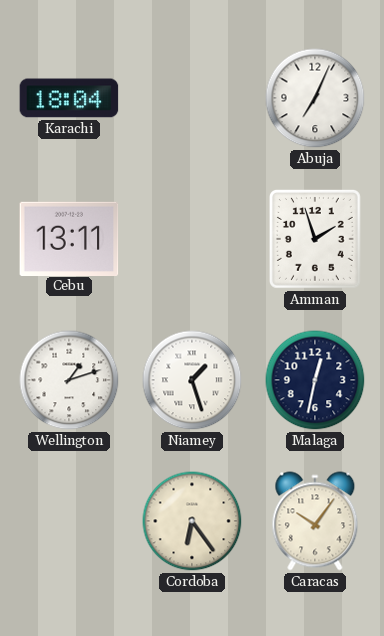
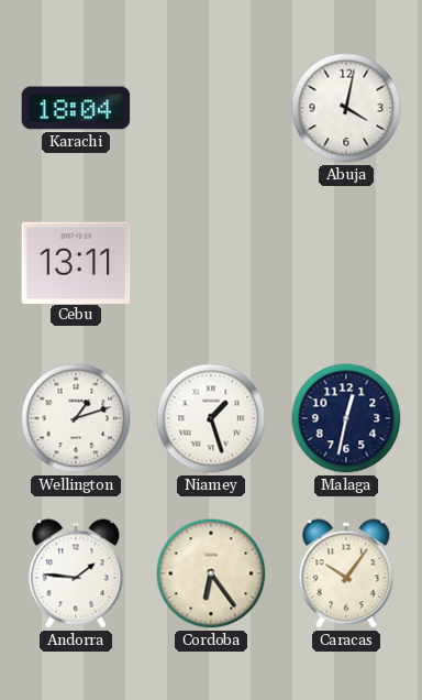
Abuja: 7:04 -> 4:02 (346, 108)
Amman: 1:57 -> none (315, 239)
Andorra: none -> 1:46 (76, 573)
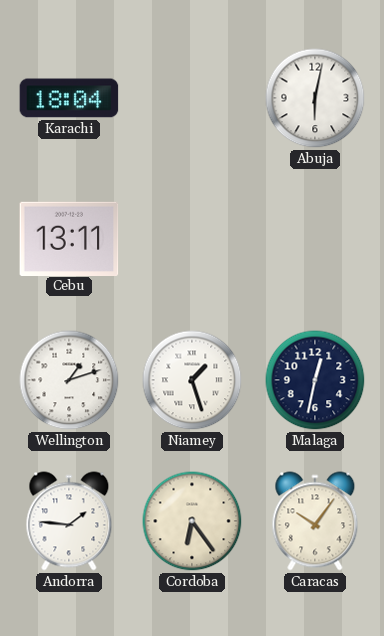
Abuja: 4:02 -> 6:02 (315, 98)
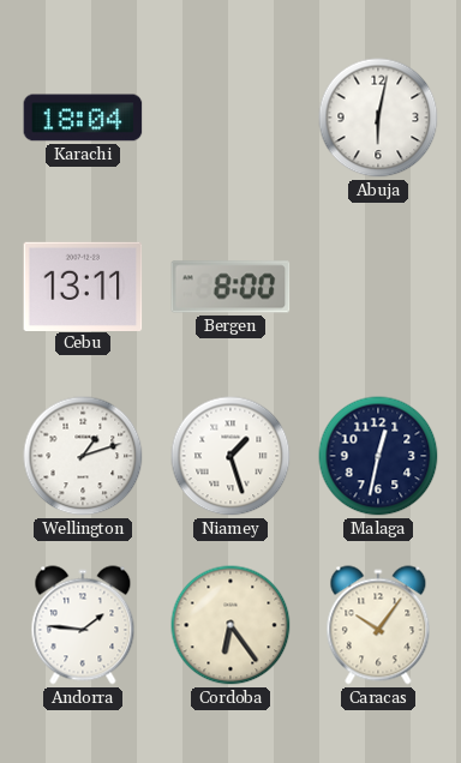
Bergen: none -> 8:00 (230, 287)
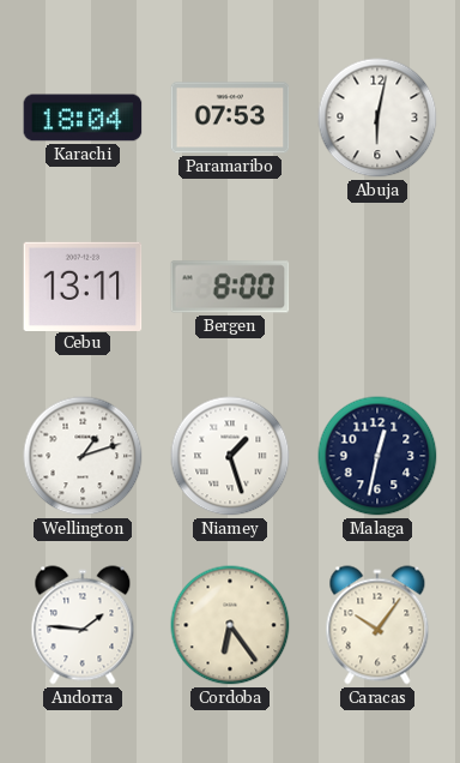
Paramaribo: none -> 07:53 (230, 118)
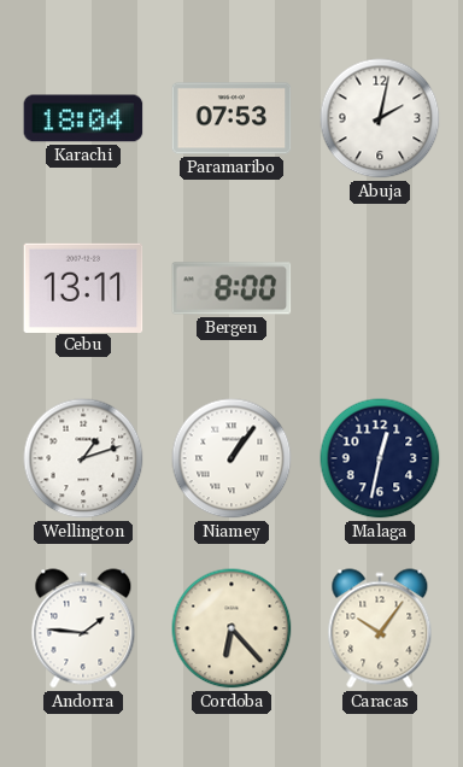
Abuja: 6:02 -> 2:02 (380, 118)
Niamey: 1:27 -> 1:06 (231, 458)
Cordoba: 6:24 -> 6:23 (231, 628)
